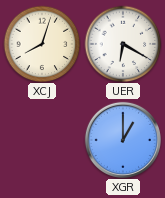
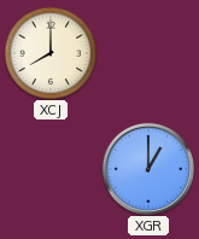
XCJ: 8:03 -> 8:00 (51, 53)
UER: 6:20 -> none (123, 44)
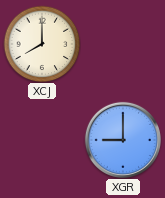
XGR: 1:00 -> 9:00 (123, 140)
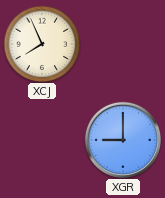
XCJ: 8:00 -> 7:56 (42, 44)
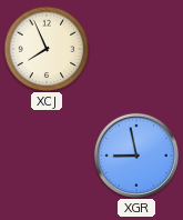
XGR: 9:00 -> 8:58 (136, 156)
